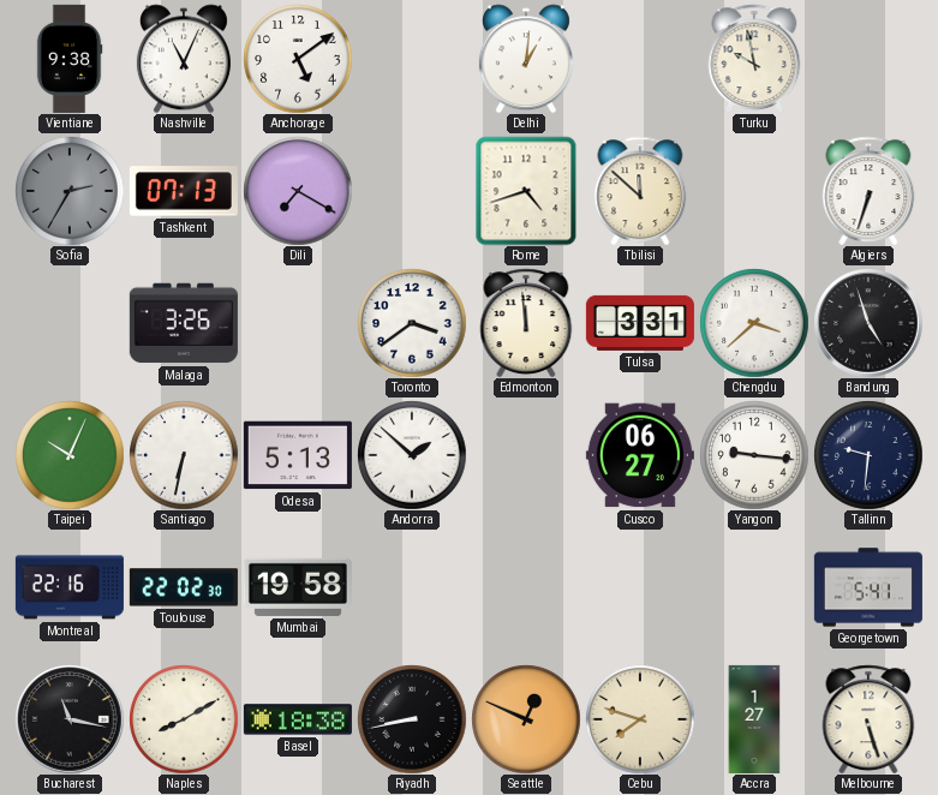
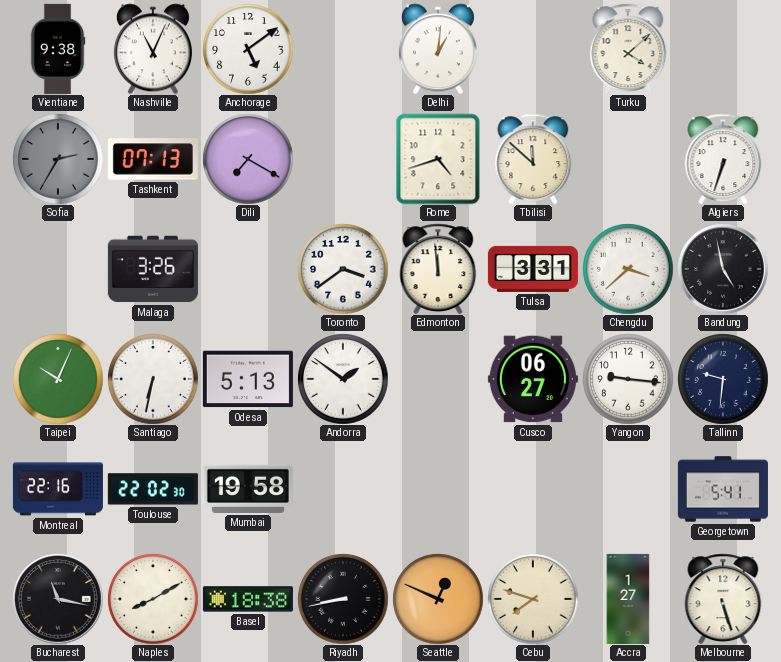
Turku: 9:58 -> 4:08 (628, 49)
Bandung: 4:57 -> 4:58 (723, 269)
Andorra: 1:52 -> 1:51 (343, 379)
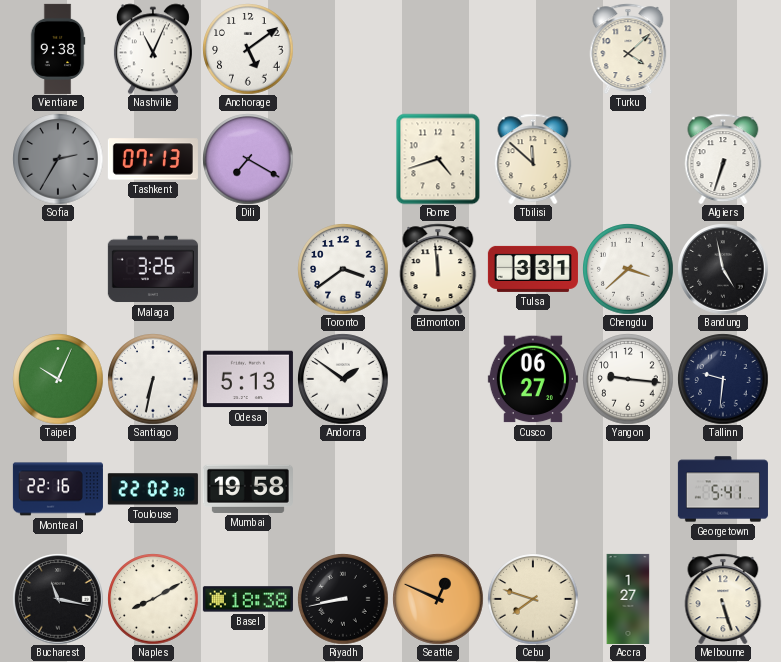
Delhi: 1:01 -> none (438, 49)
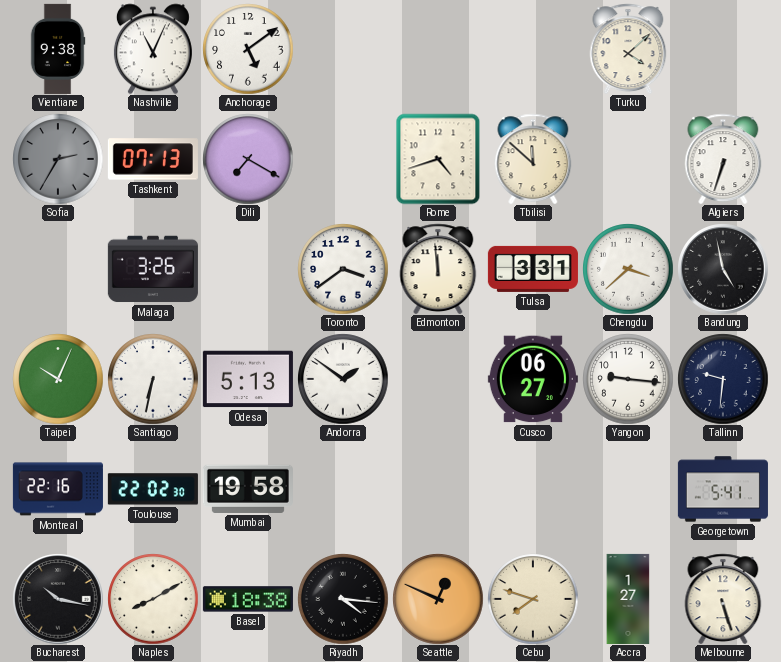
Bucharest: 11:17 -> 10:17 (58, 599)
Riyadh: 8:43 -> 4:16 (343, 599)
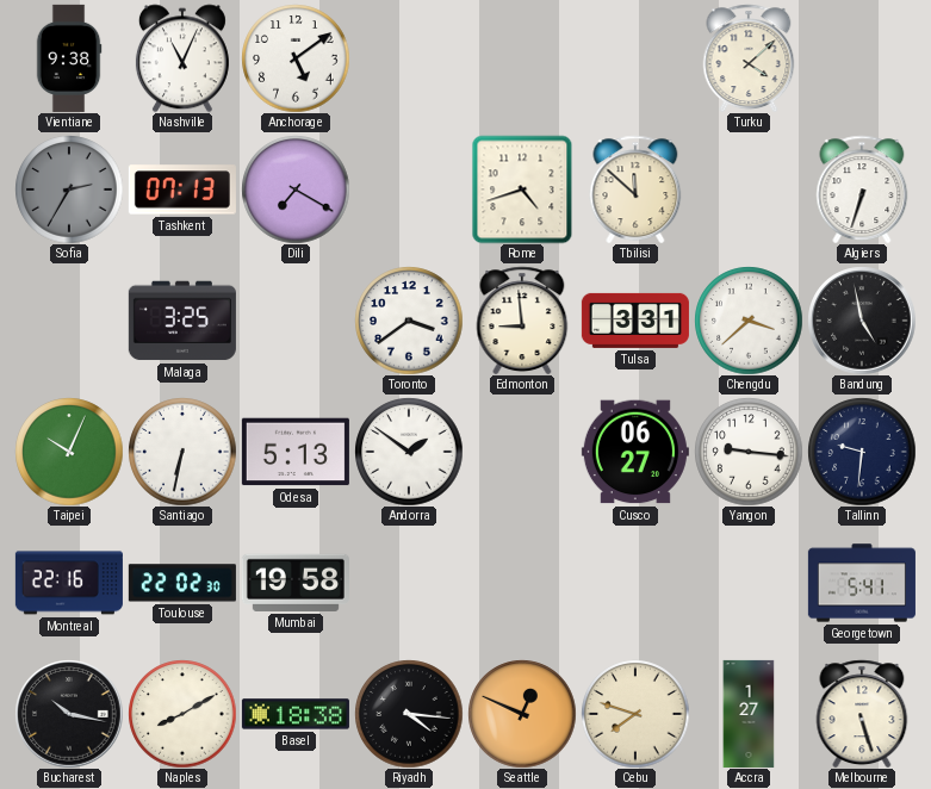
Malaga: 3:26 -> 3:25 (182, 321)
Edmonton: 11:59 -> 8:59 (522, 321)
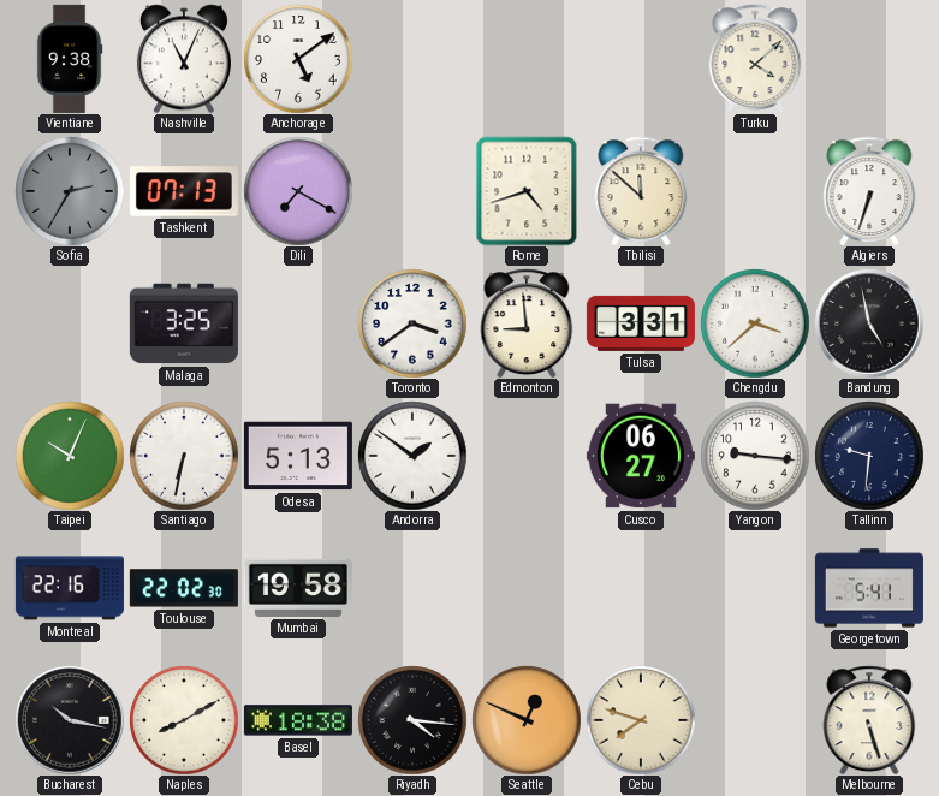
Accra: 1:27 -> none (749, 714)
